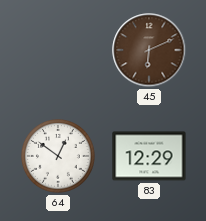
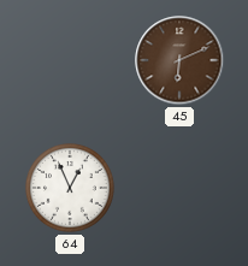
64: 12:51 -> 12:56 (71, 189)
83: 12:29 -> none (149, 156)
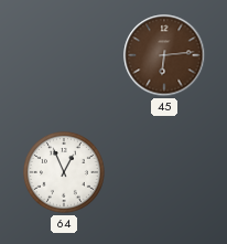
45: 6:11 -> 6:14 (164, 55)
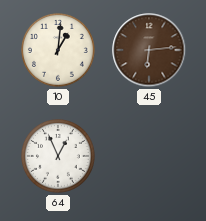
10: none -> 1:01 (59, 51)
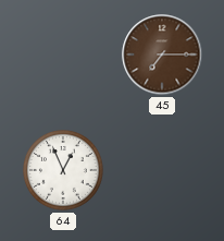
10: 1:01 -> none (59, 51)
45: 6:14 -> 7:15 (162, 55)
